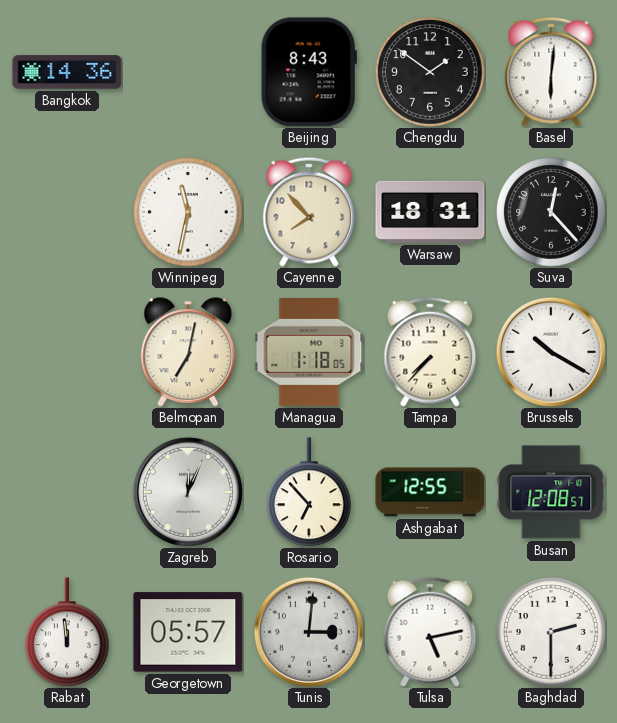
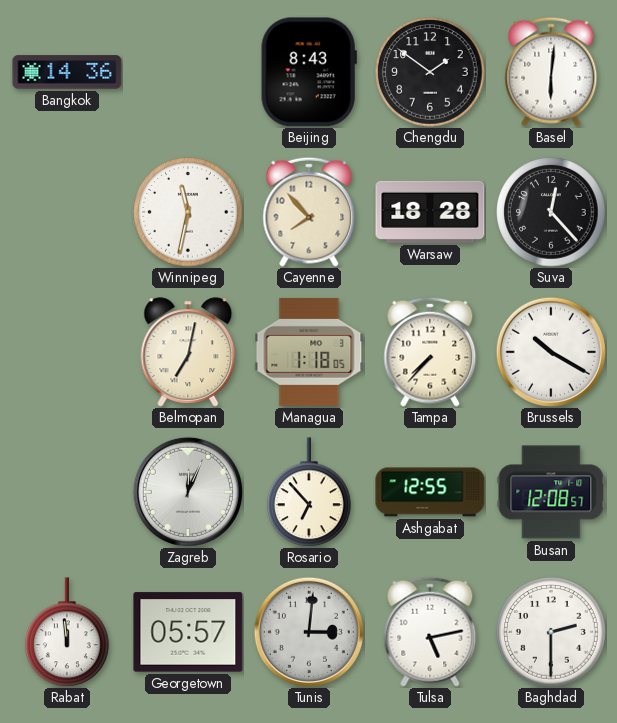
Warsaw: 18:31 -> 18:28 (430, 212)
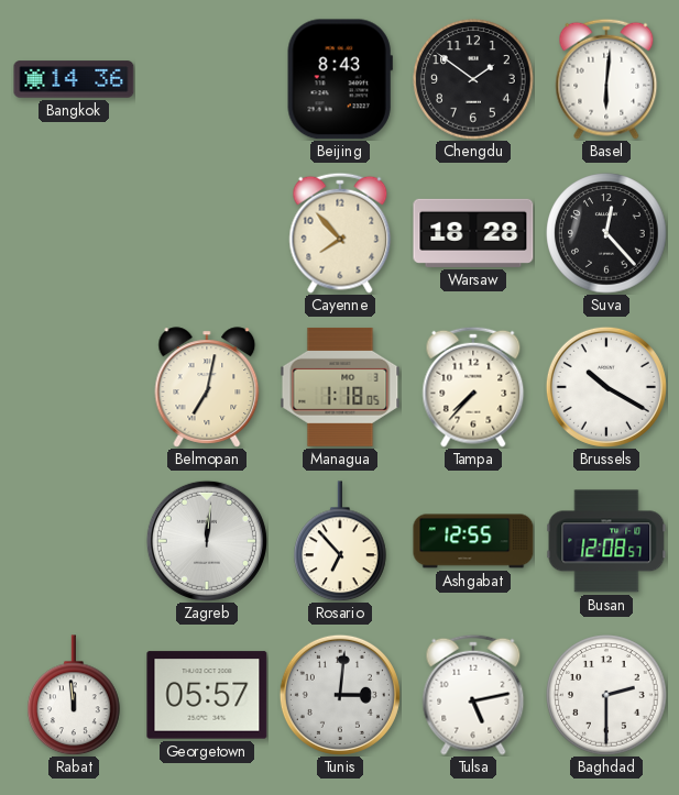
Winnipeg: 11:32 -> none (188, 212)
Zagreb: 12:04 -> 12:01 (207, 541)
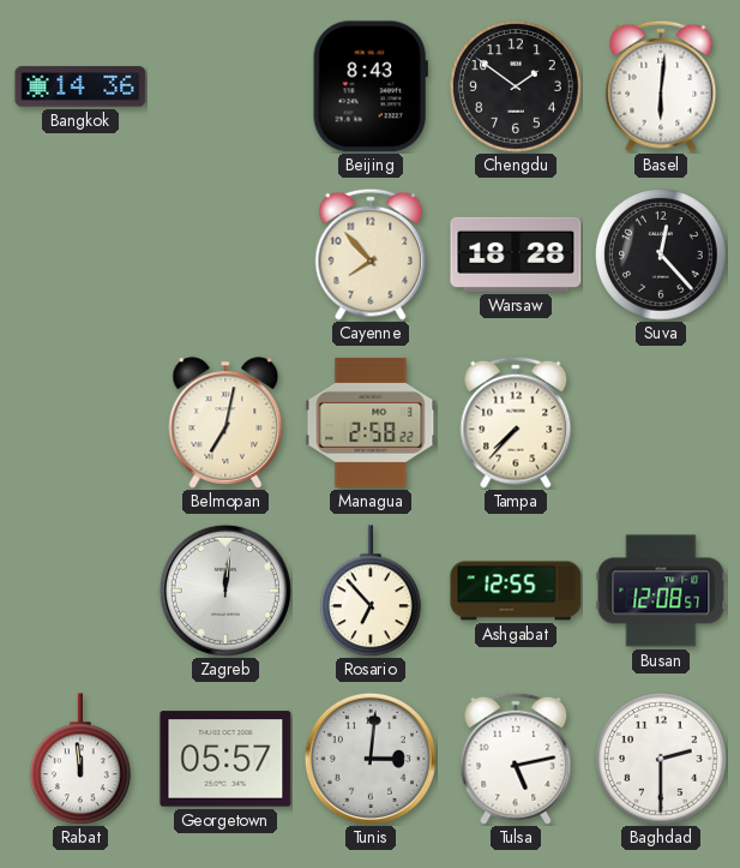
Managua: 1:18 -> 2:58 (371, 423)
Brussels: 10:20 -> none (606, 387)
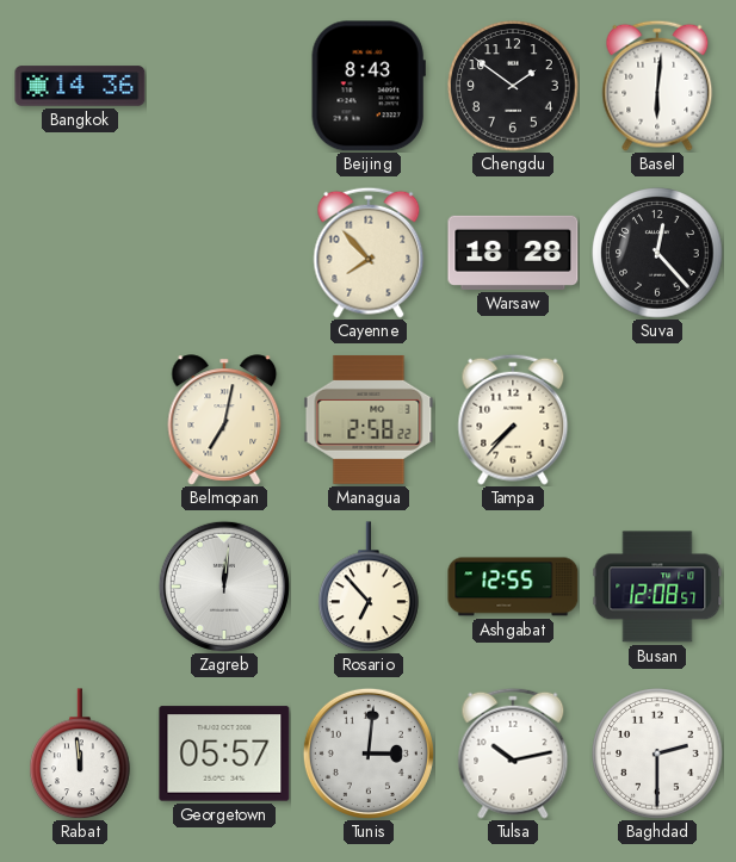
Tulsa: 5:13 -> 10:13 (513, 754)
